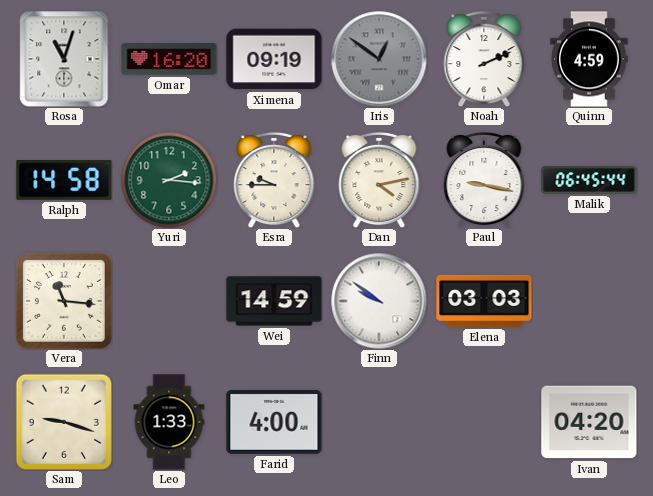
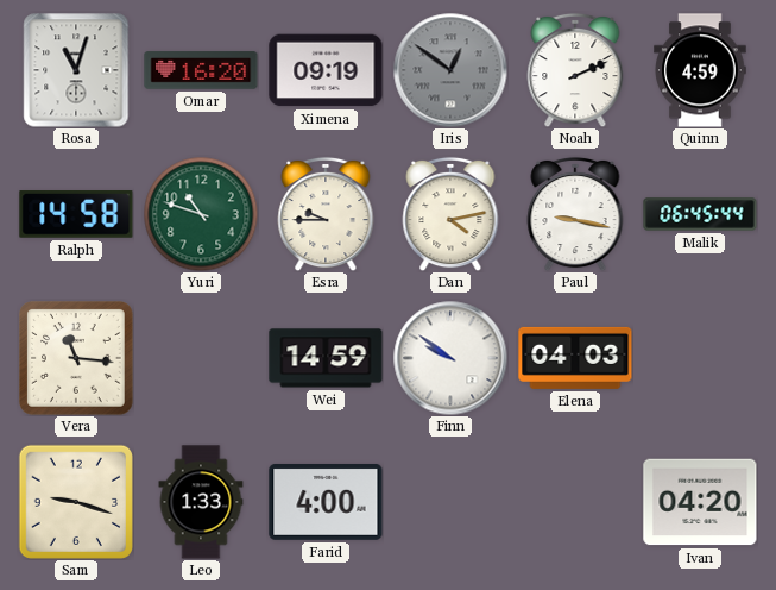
Yuri: 2:16 -> 10:48 (201, 214)
Elena: 03:03 -> 04:03 (575, 358)
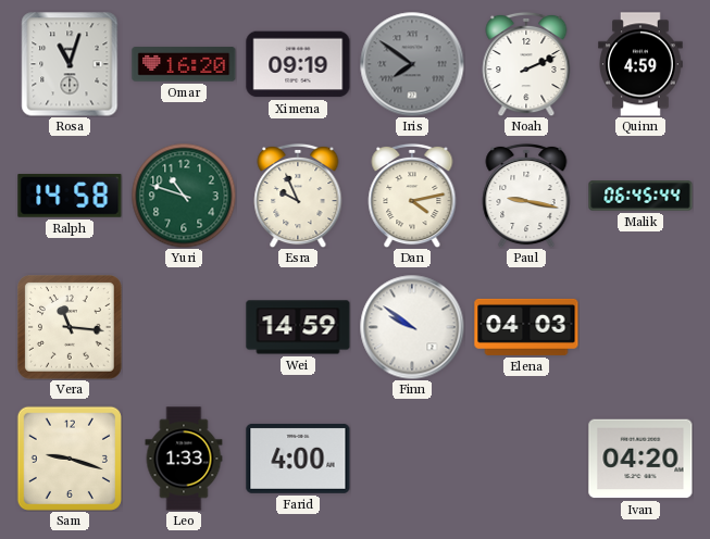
Iris: 12:51 -> 7:51 (412, 64)
Esra: 9:45 -> 9:56 (298, 196)
